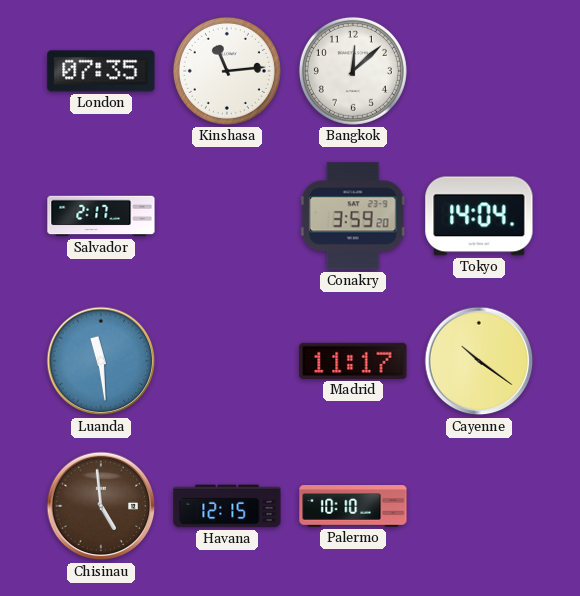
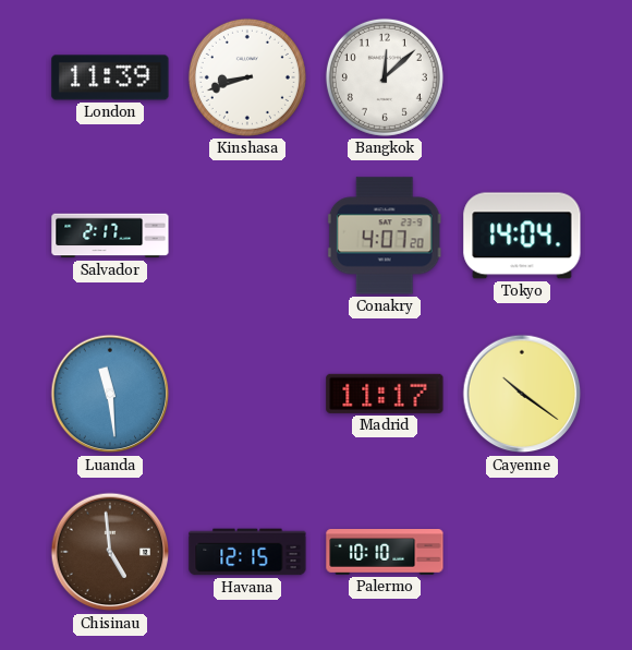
London: 07:35 -> 11:39 (110, 77)
Kinshasa: 11:14 -> 8:42 (247, 77)
Conakry: 3:59 -> 4:07 (385, 236)
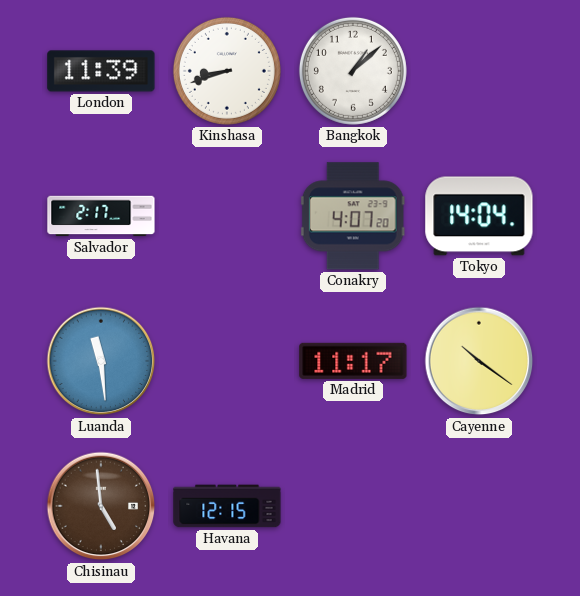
Bangkok: 12:08 -> 1:08 (353, 71)
Palermo: 10:10 -> none (385, 553)
